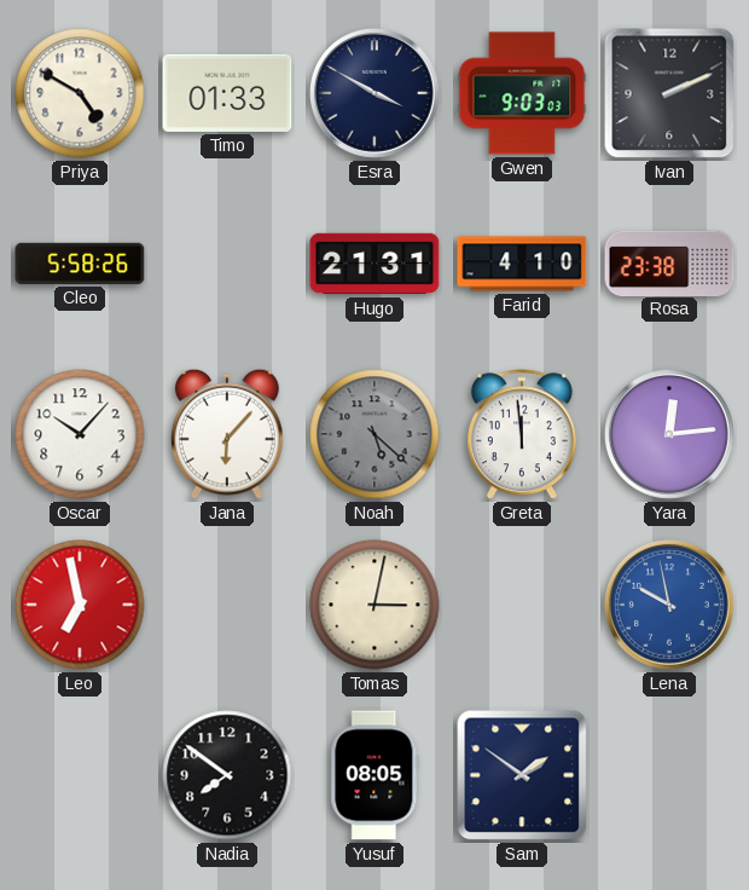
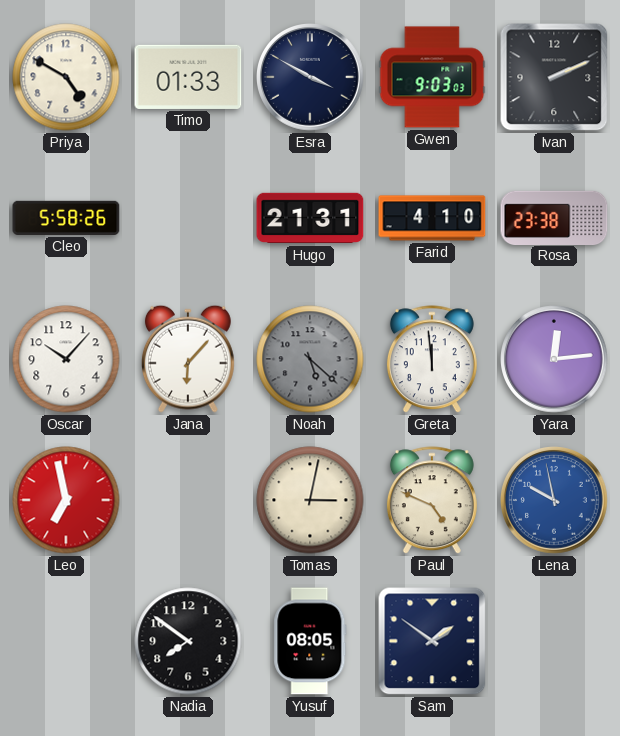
Paul: none -> 4:49 (432, 501)
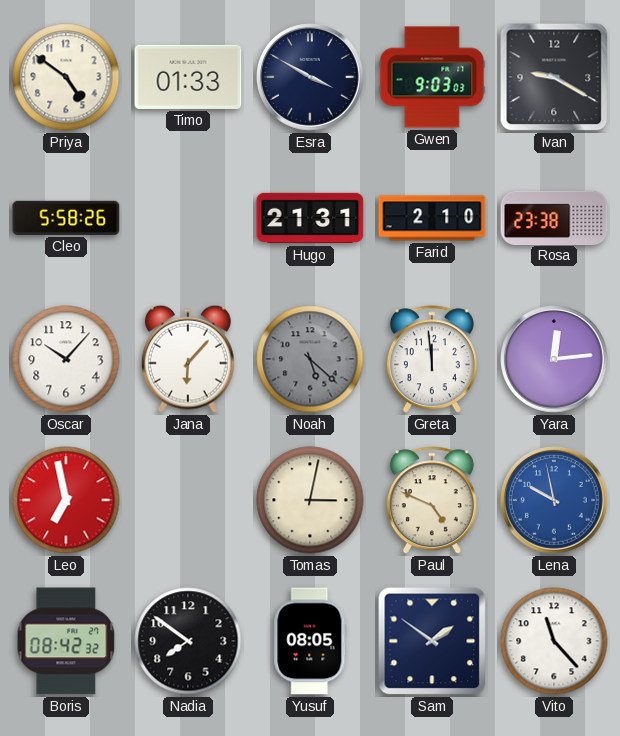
Priya: 4:50 -> 4:51 (66, 77)
Ivan: 2:11 -> 9:20 (554, 77)
Farid: 4:10 -> 2:10 (432, 218)
Boris: none -> 08:42 (66, 641)
Vito: none -> 11:23 (554, 641)
